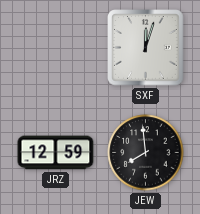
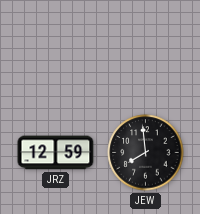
SXF: 12:03 -> none (146, 48)
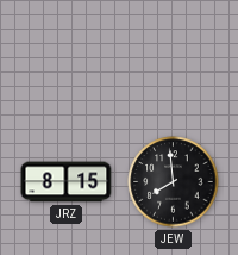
JRZ: 12:59 -> 8:15 (67, 182)
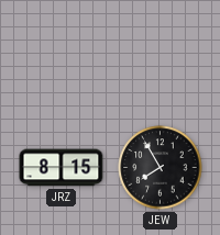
JEW: 7:59 -> 7:55 (161, 168)
